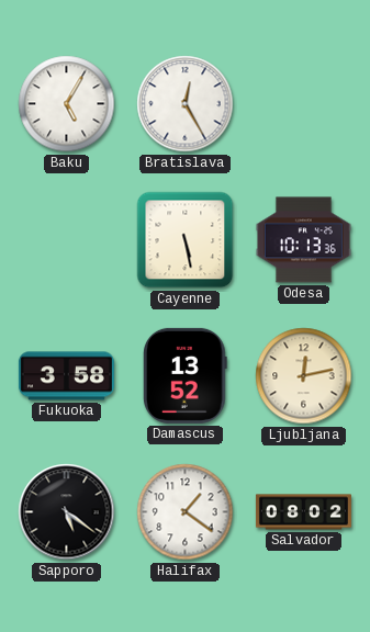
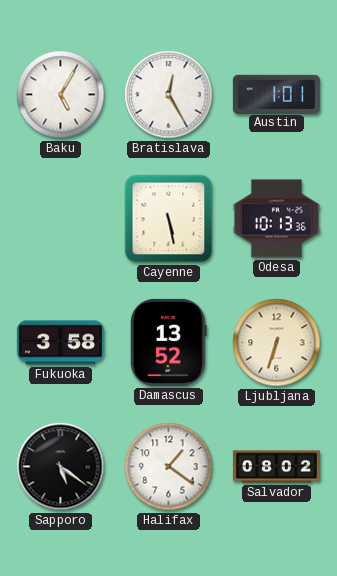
Austin: none -> 1:01 (276, 94)
Ljubljana: 12:13 -> 6:33 (277, 343)
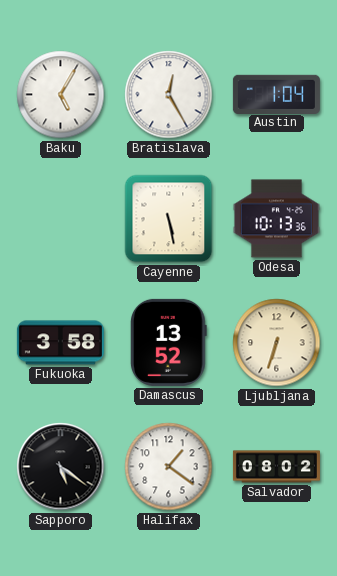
Austin: 1:01 -> 1:04 (276, 94)
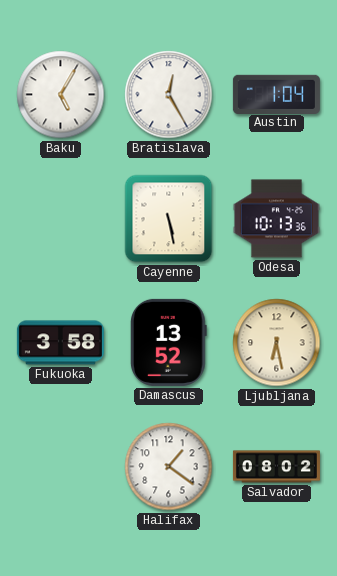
Ljubljana: 6:33 -> 6:28 (277, 343)
Sapporo: 5:21 -> none (61, 467)
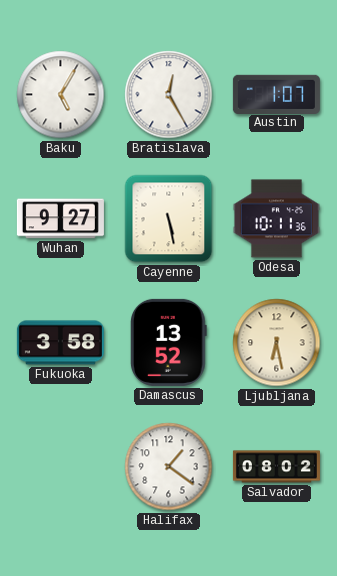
Austin: 1:04 -> 1:07 (276, 94)
Wuhan: none -> 9:27 (60, 219)
Odesa: 10:13 -> 10:11 (276, 219)
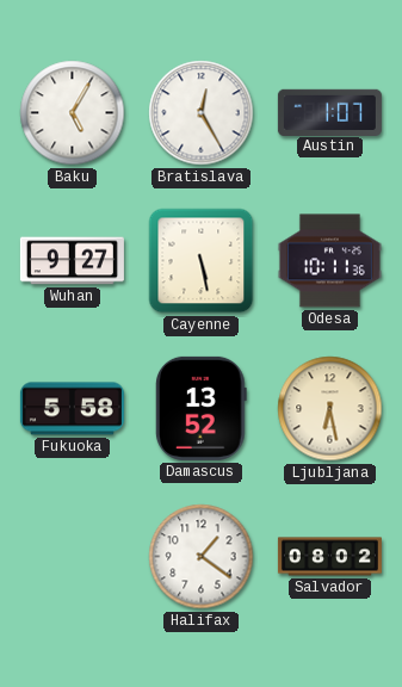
Fukuoka: 3:58 -> 5:58 (72, 409)
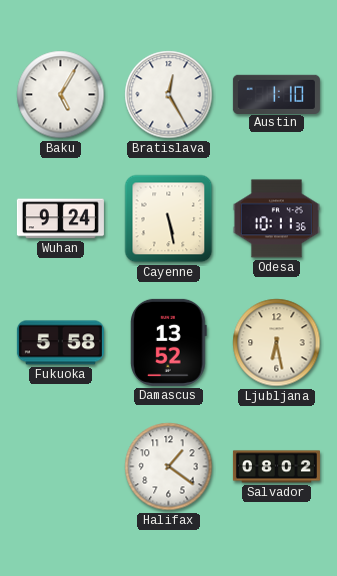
Austin: 1:07 -> 1:10 (276, 94)
Wuhan: 9:27 -> 9:24 (60, 219)
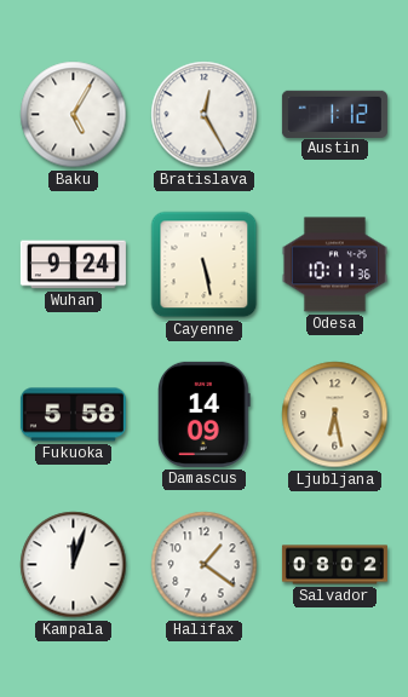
Austin: 1:10 -> 1:12 (334, 114)
Damascus: 13:52 -> 14:09 (205, 414)
Kampala: none -> 12:03 (74, 565)
